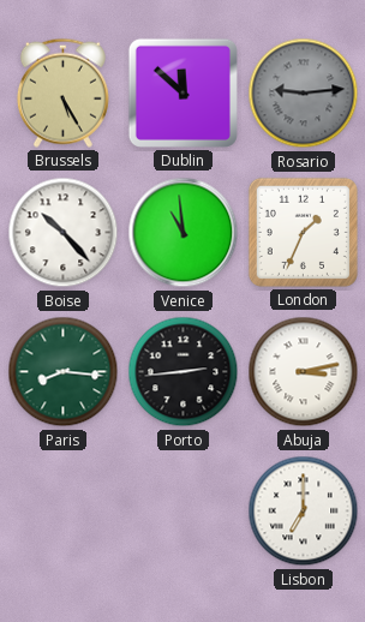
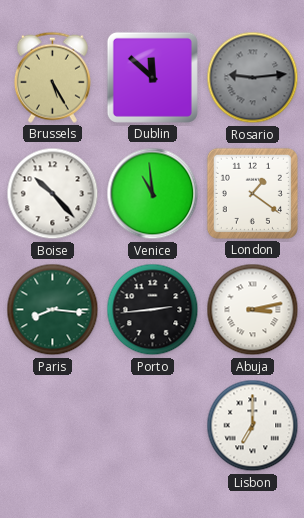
London: 1:34 -> 1:21 (252, 193)
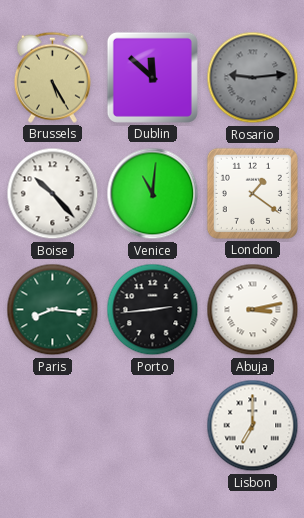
Venice: 10:59 -> 11:01 (153, 194)
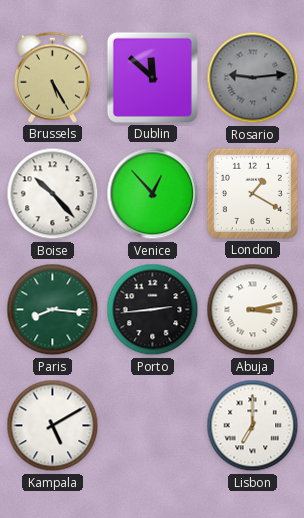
Venice: 11:01 -> 12:53 (153, 194)
London: 1:21 -> 1:20 (252, 193)
Kampala: none -> 5:10 (53, 426)
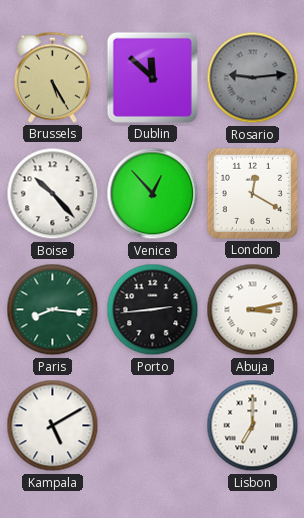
London: 1:20 -> 12:20 (252, 193)
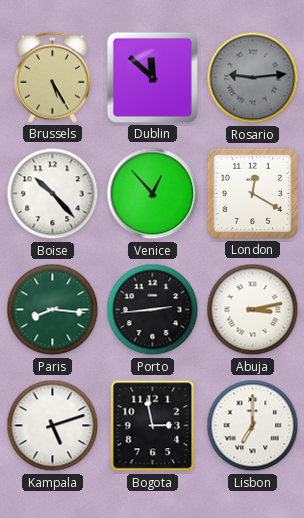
Kampala: 5:10 -> 5:12 (53, 426)
Bogota: none -> 2:58 (153, 426)
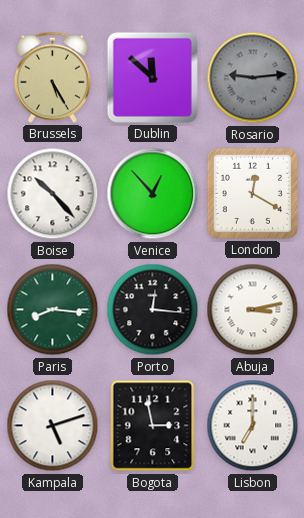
Porto: 2:44 -> 12:16 (153, 310)
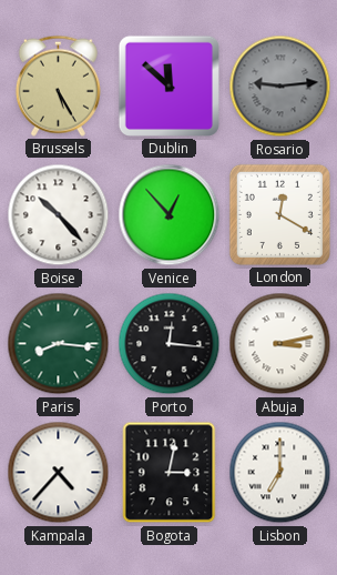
Kampala: 5:12 -> 4:37 (59, 473)
Bogota: 2:58 -> 3:02 (170, 473)
